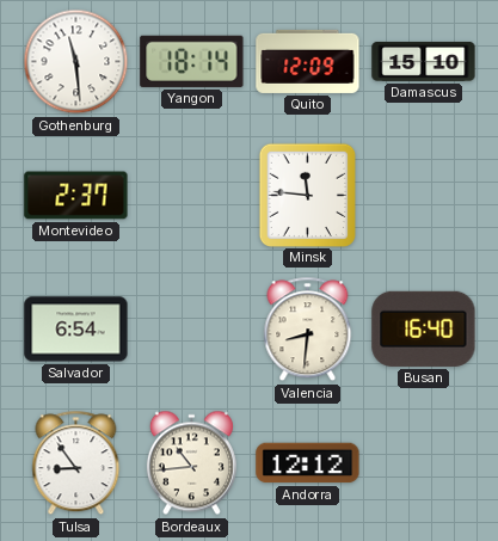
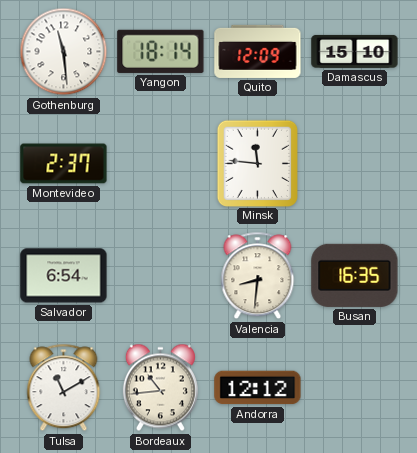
Busan: 16:40 -> 16:35 (355, 275)
Tulsa: 8:54 -> 11:10 (64, 388)
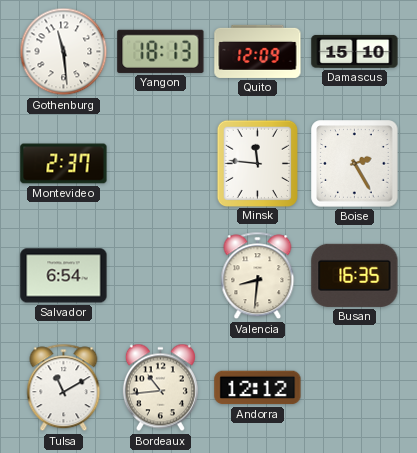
Yangon: 18:14 -> 18:13 (161, 51)
Boise: none -> 2:25 (355, 164)
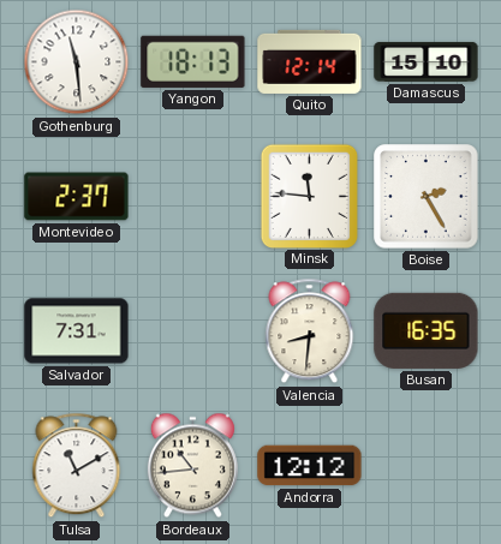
Quito: 12:09 -> 12:14 (310, 61)
Salvador: 6:54 -> 7:31 (77, 331)
